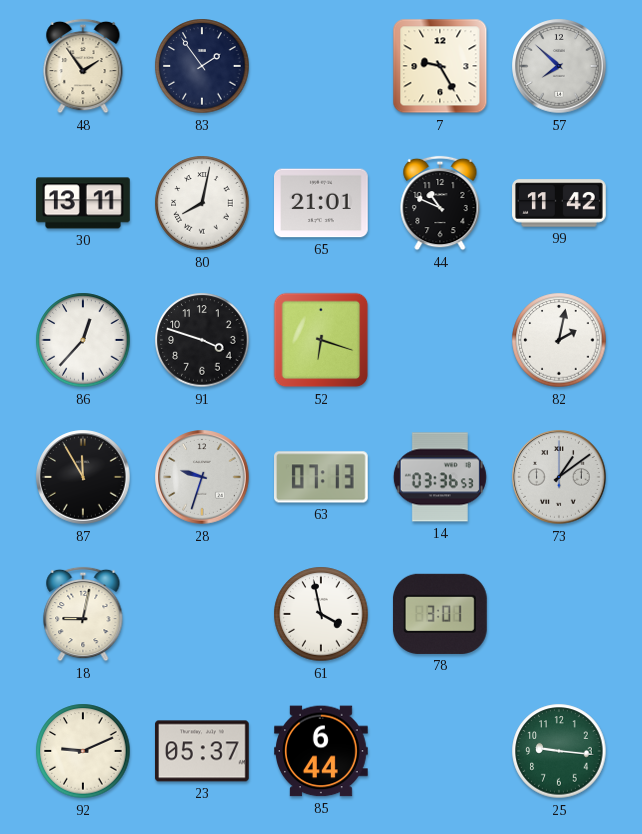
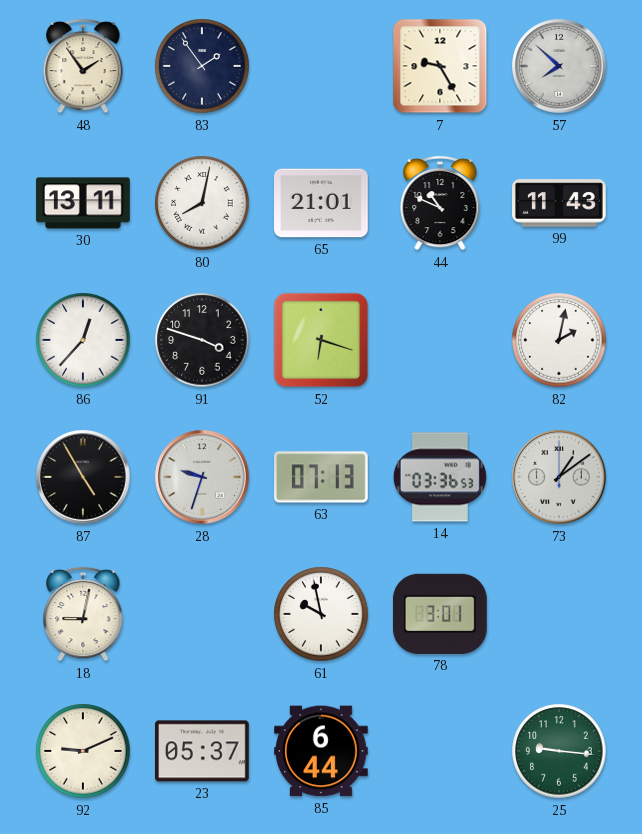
99: 11:42 -> 11:43 (559, 203)
87: 11:55 -> 4:55 (83, 477)
61: 3:58 -> 9:58 (321, 614)
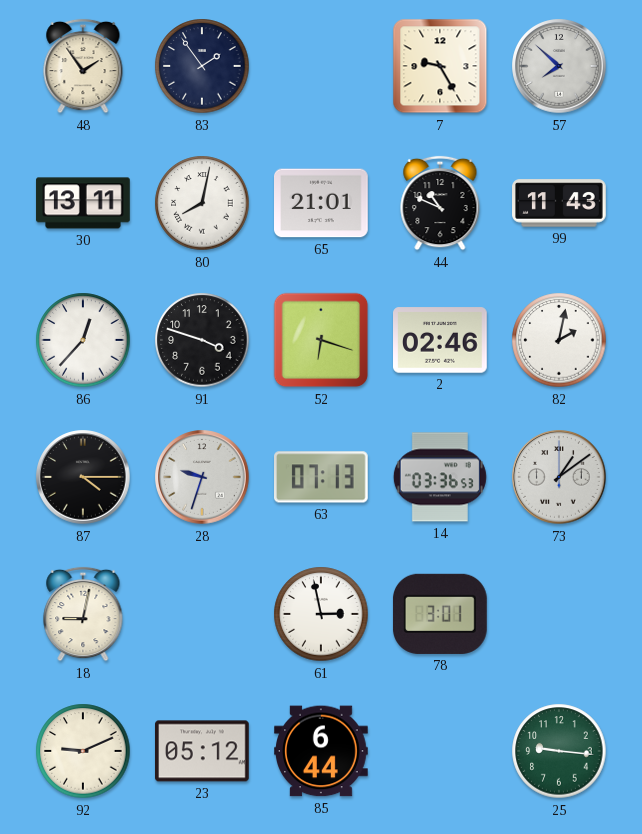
2: none -> 02:46 (441, 340)
87: 4:55 -> 4:15 (83, 477)
61: 9:58 -> 2:58 (321, 614)
23: 05:37 -> 05:12 (203, 751)
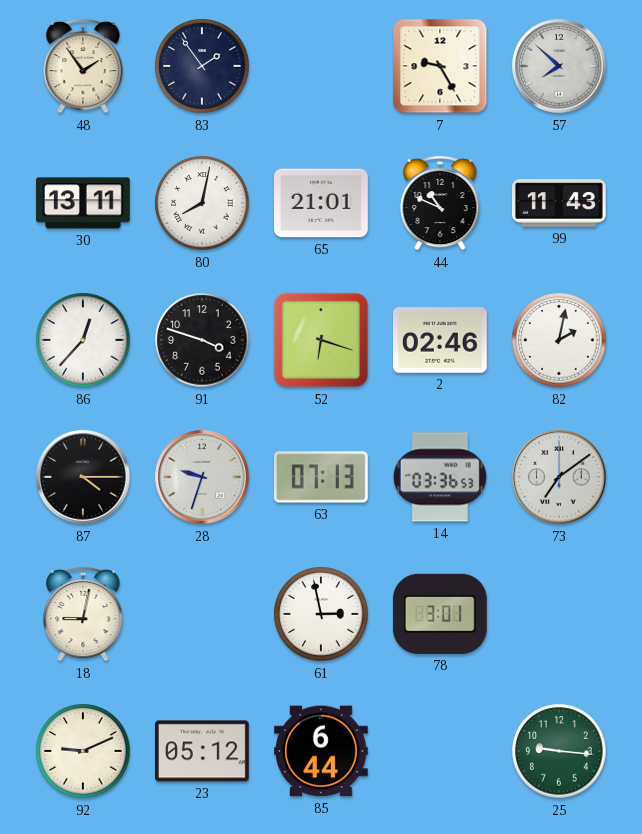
73: 1:09 -> 7:09 (559, 477)
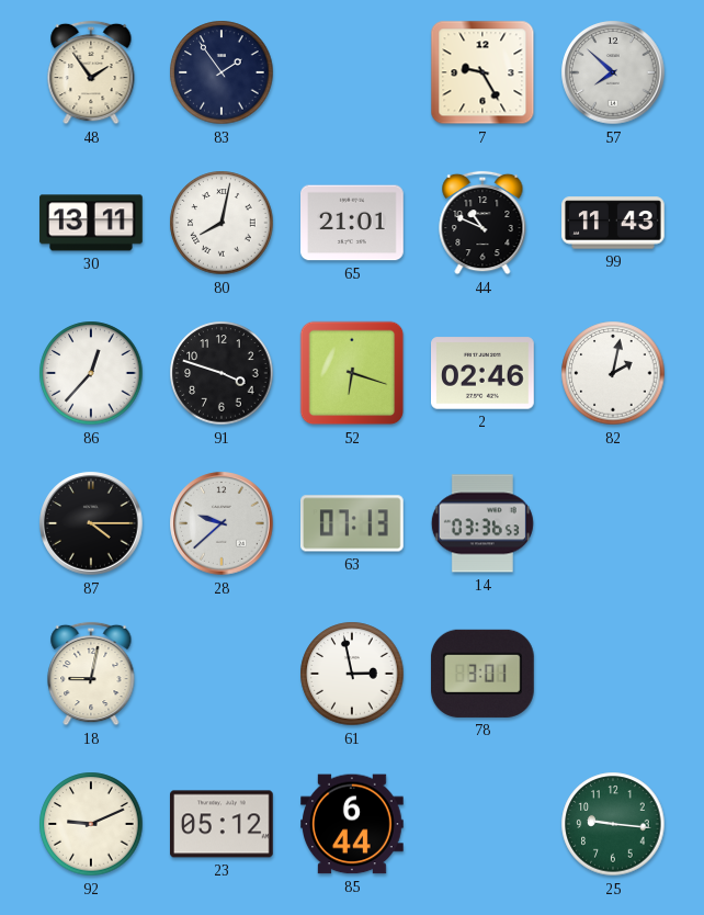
28: 9:33 -> 9:38 (222, 523)
73: 7:09 -> none (559, 477)
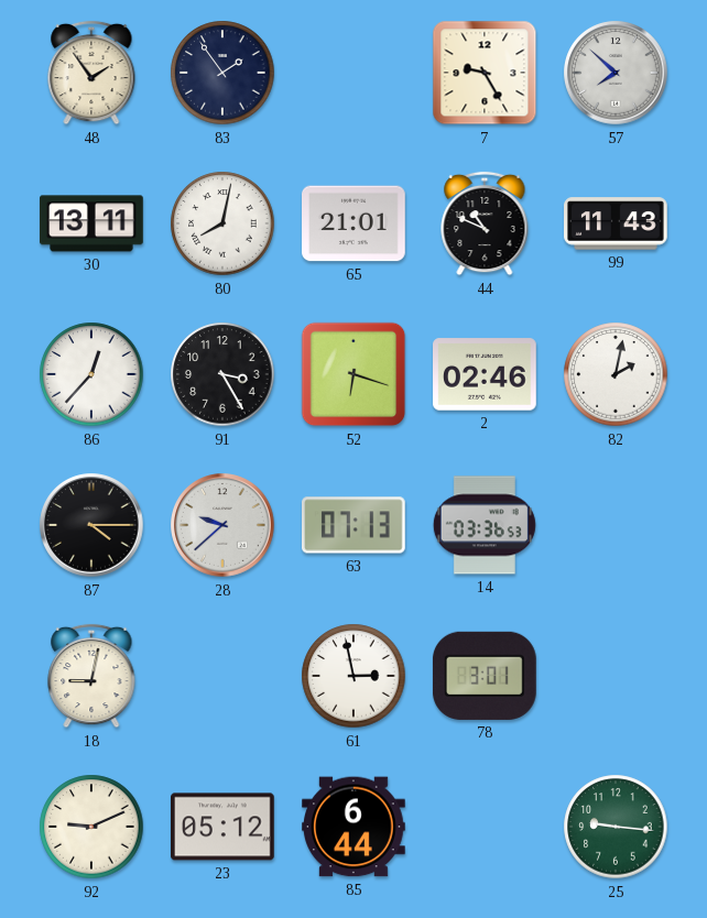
91: 3:48 -> 3:25 (222, 374)
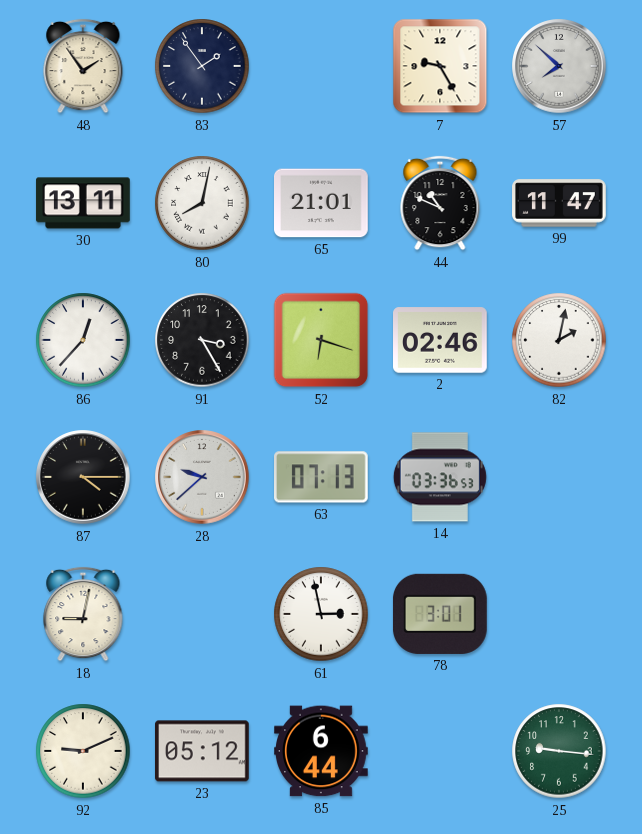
99: 11:43 -> 11:47 (559, 203)
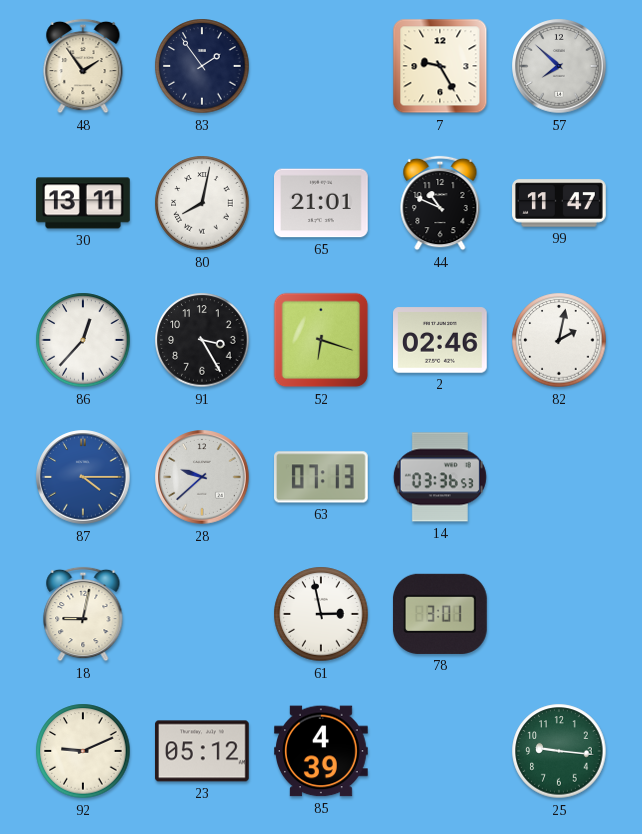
87 dial: black -> blue (83, 477)
85: 6:44 -> 4:39 (321, 751)
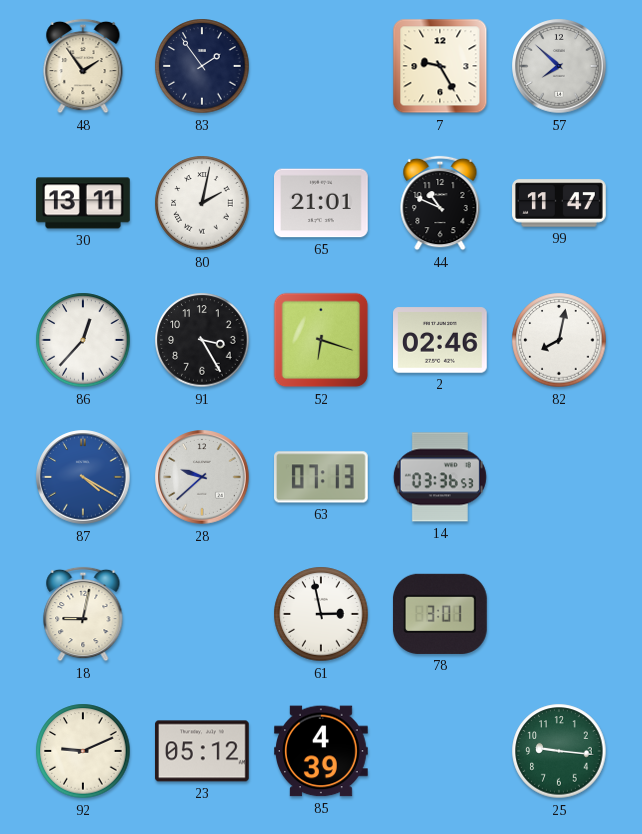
80: 8:02 -> 2:02 (202, 203)
82: 2:02 -> 8:02 (559, 340)
87: 4:15 -> 4:20 (83, 477)
